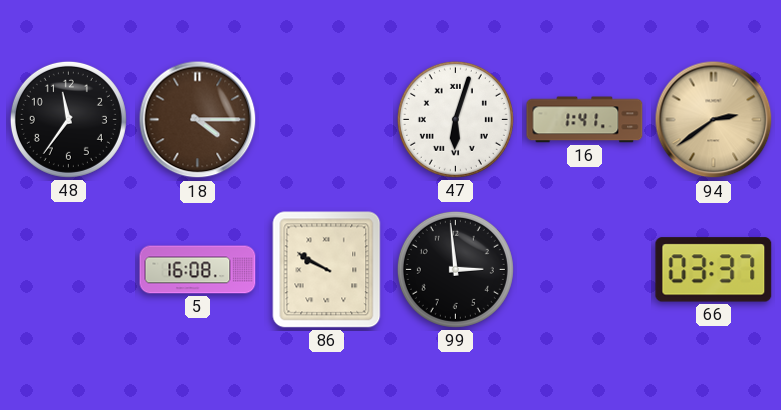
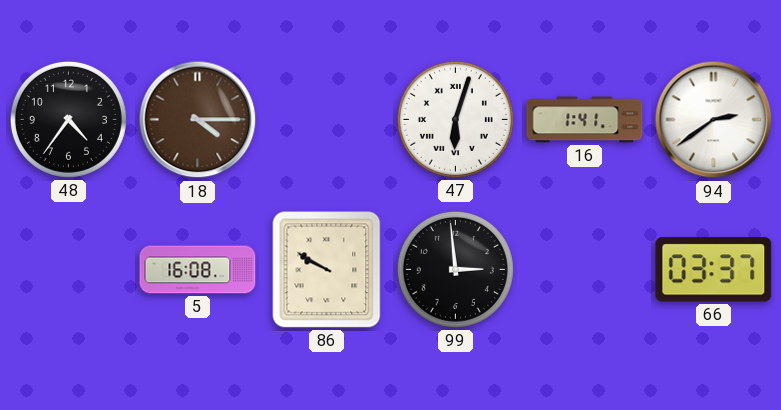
48: 11:36 -> 4:36 (68, 119)
94 dial: champagne -> white (714, 120)
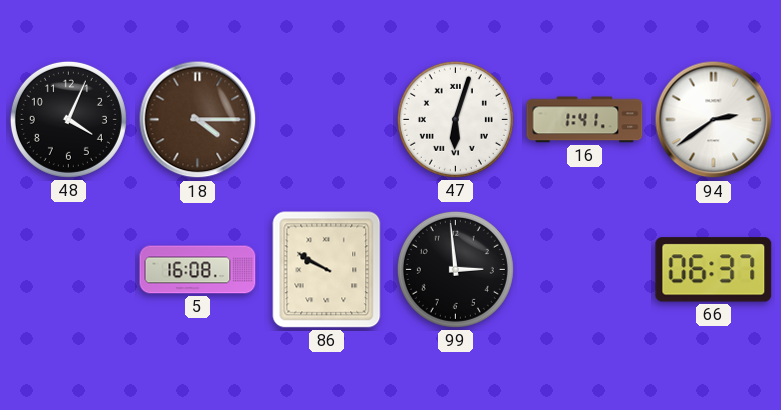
48: 4:36 -> 4:04 (68, 119)
66: 03:37 -> 06:37 (714, 270)
